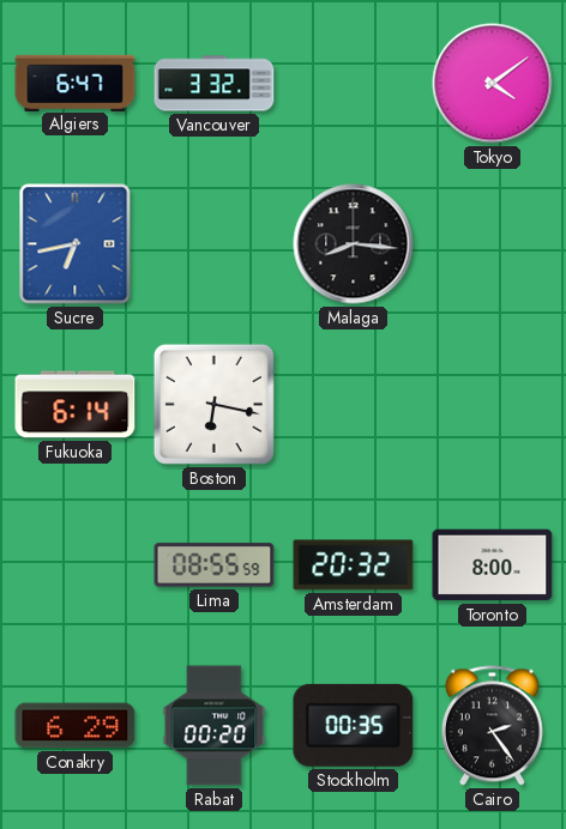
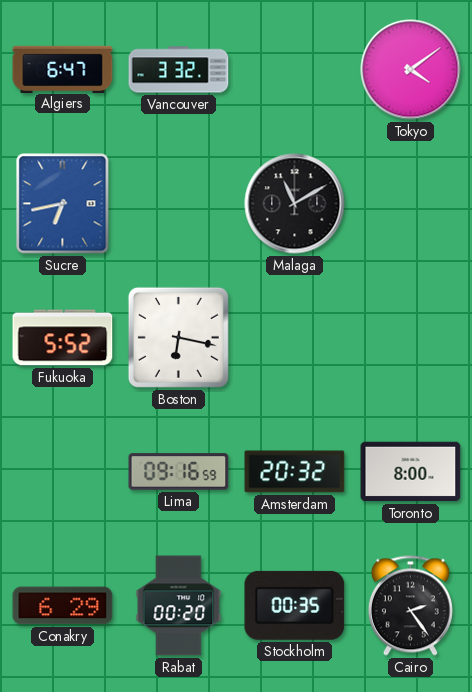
Malaga: 8:16 -> 11:10 (295, 204)
Fukuoka: 6:14 -> 5:52 (63, 338)
Lima: 08:55 -> 09:16 (179, 472)
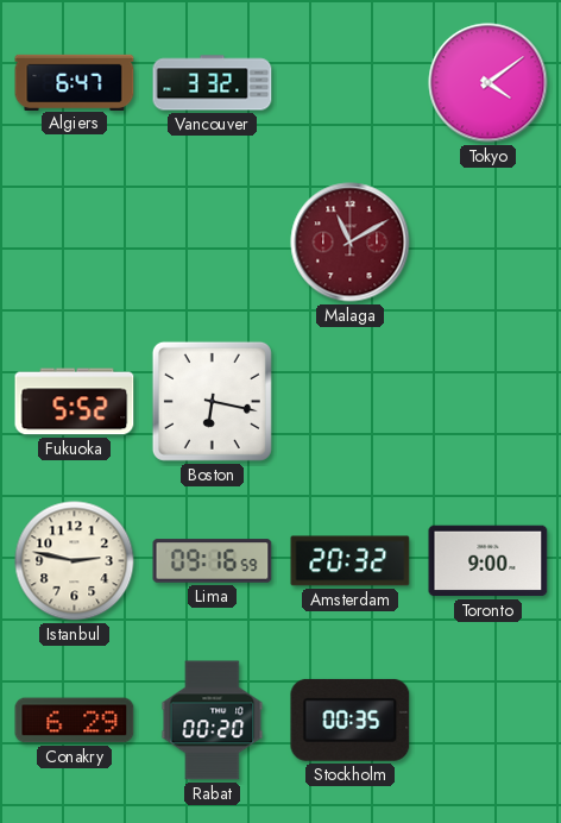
Sucre: 6:43 -> none (63, 204)
Malaga dial: black -> burgundy (351, 243)
Istanbul: none -> 2:47 (75, 561)
Toronto: 8:00 -> 9:00 (488, 561)
Cairo: 2:24 -> none (410, 606)
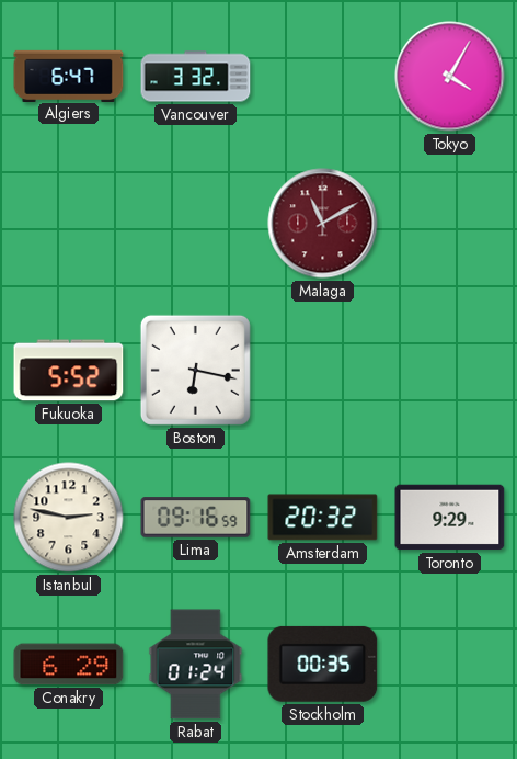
Tokyo: 4:09 -> 4:05 (450, 77)
Toronto: 9:00 -> 9:29 (450, 518)
Rabat: 00:20 -> 01:24 (196, 665)
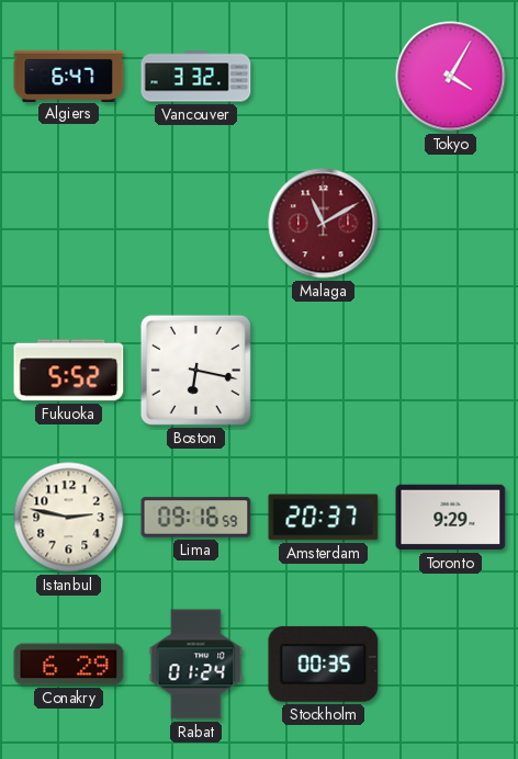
Amsterdam: 20:32 -> 20:37 (324, 518)
